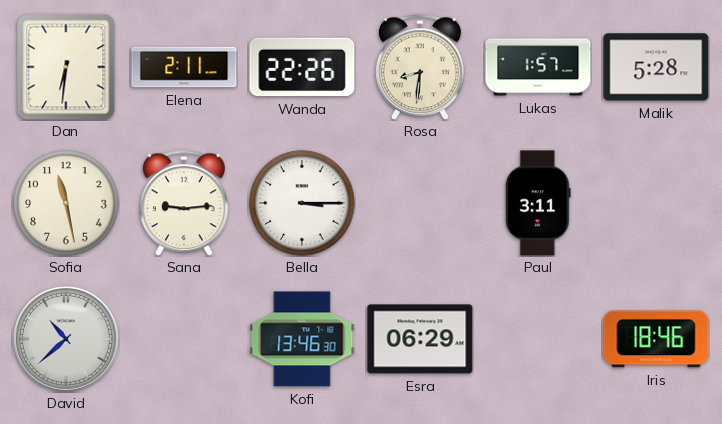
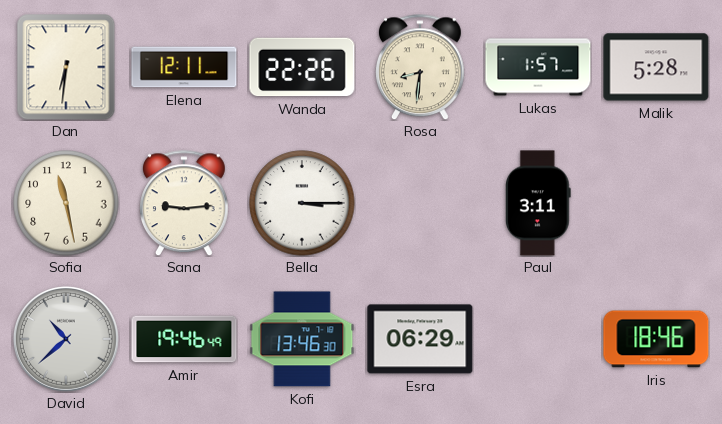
Elena: 2:11 -> 12:11 (184, 67)
Amir: none -> 19:46 (184, 339)
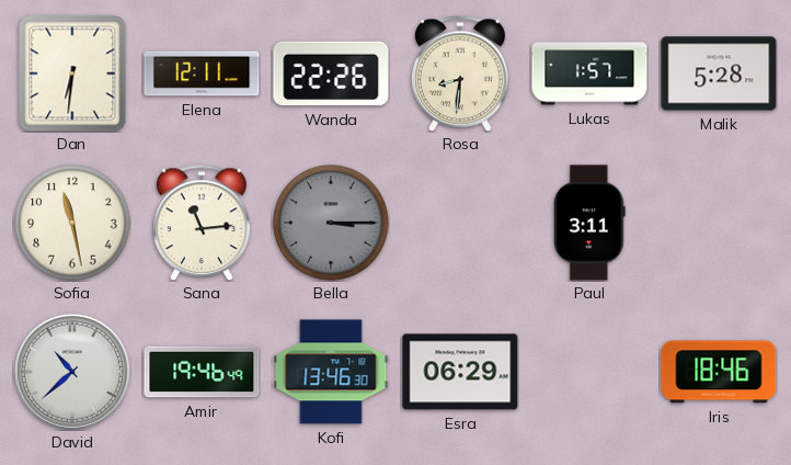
Sana: 9:14 -> 11:14 (202, 223)
Bella dial: white -> grey (331, 223)
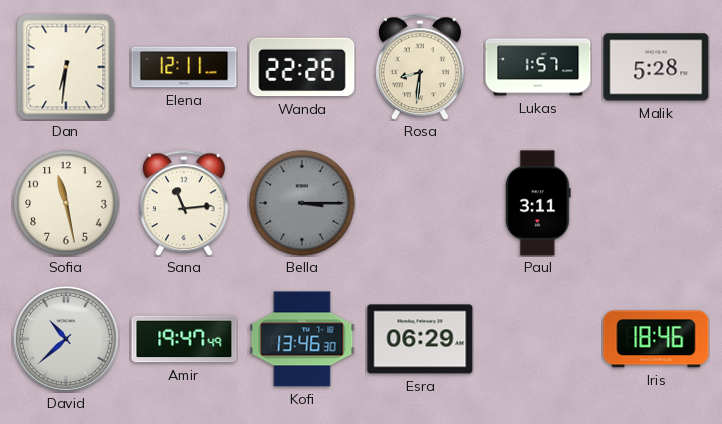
Amir: 19:46 -> 19:47 (184, 339)
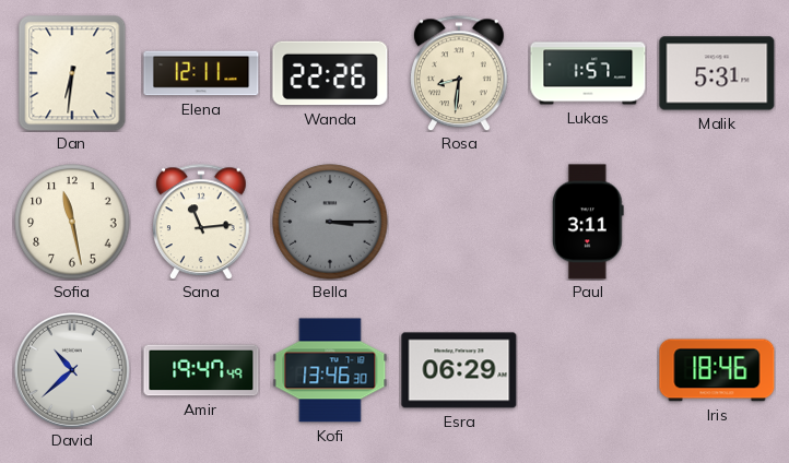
Malik: 5:28 -> 5:31 (717, 73)
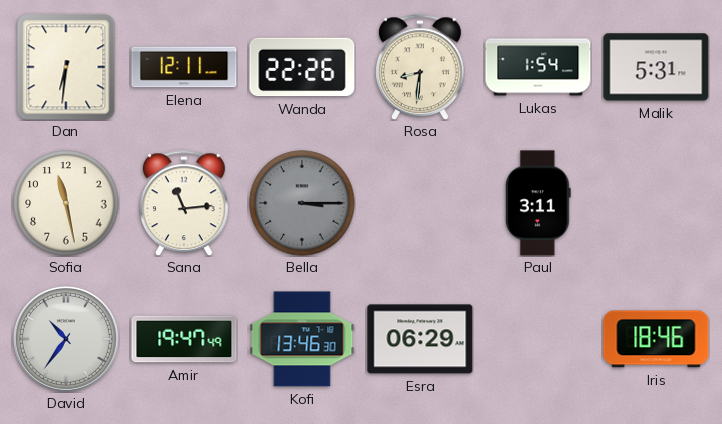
Lukas: 1:57 -> 1:54 (538, 67)
David: 10:38 -> 10:36 (66, 339)
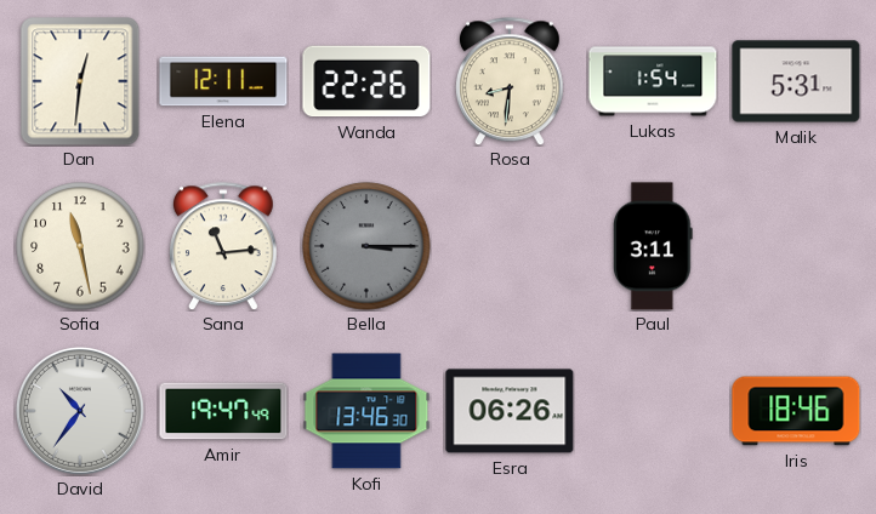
Dan: 6:31 -> 12:31 (80, 81)
Esra: 06:29 -> 06:26 (510, 411)
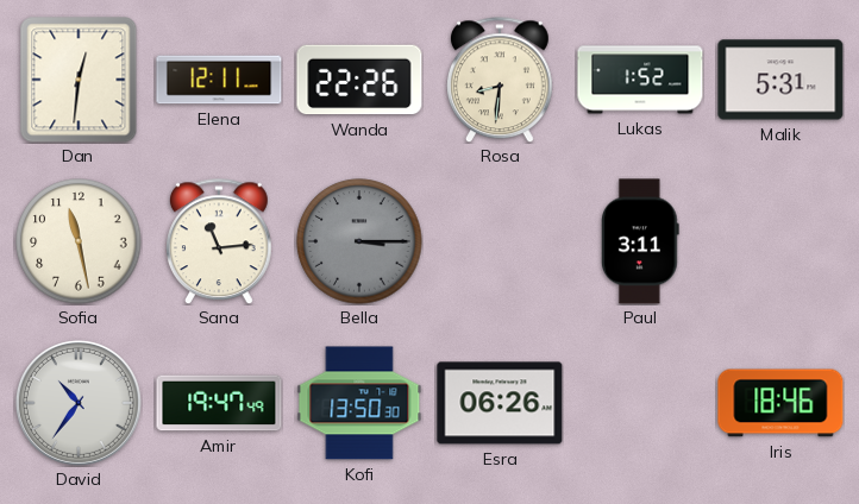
Lukas: 1:54 -> 1:52 (640, 80)
Kofi: 13:46 -> 13:50 (359, 403)
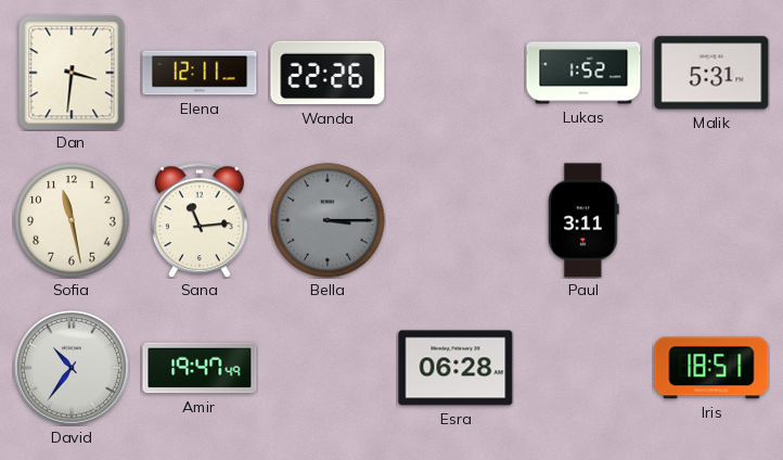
Dan: 12:31 -> 3:31 (72, 73)
Rosa: 8:31 -> none (500, 80)
Kofi: 13:50 -> none (359, 403)
Esra: 06:26 -> 06:28 (455, 368)
Iris: 18:46 -> 18:51 (711, 368)
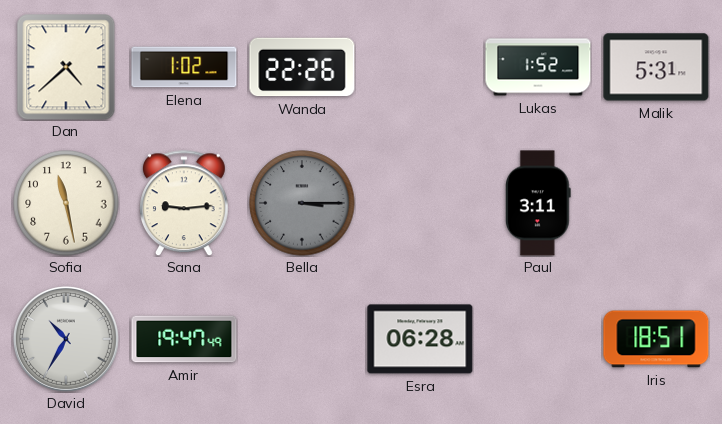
Dan: 3:31 -> 4:38 (66, 67)
Elena: 12:11 -> 1:02 (184, 67)
Sana: 11:14 -> 9:14 (184, 203)
David: 10:36 -> 10:35 (66, 339)
